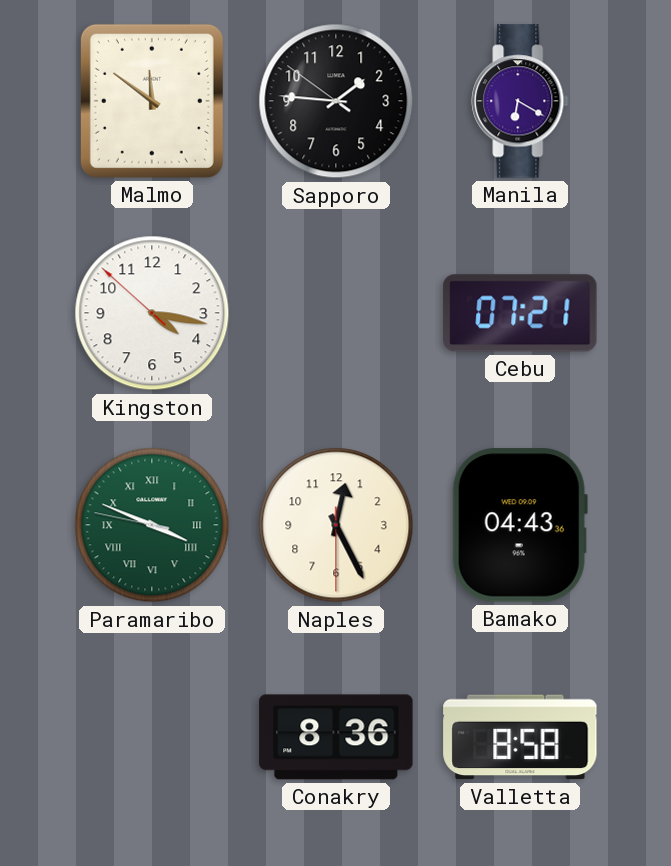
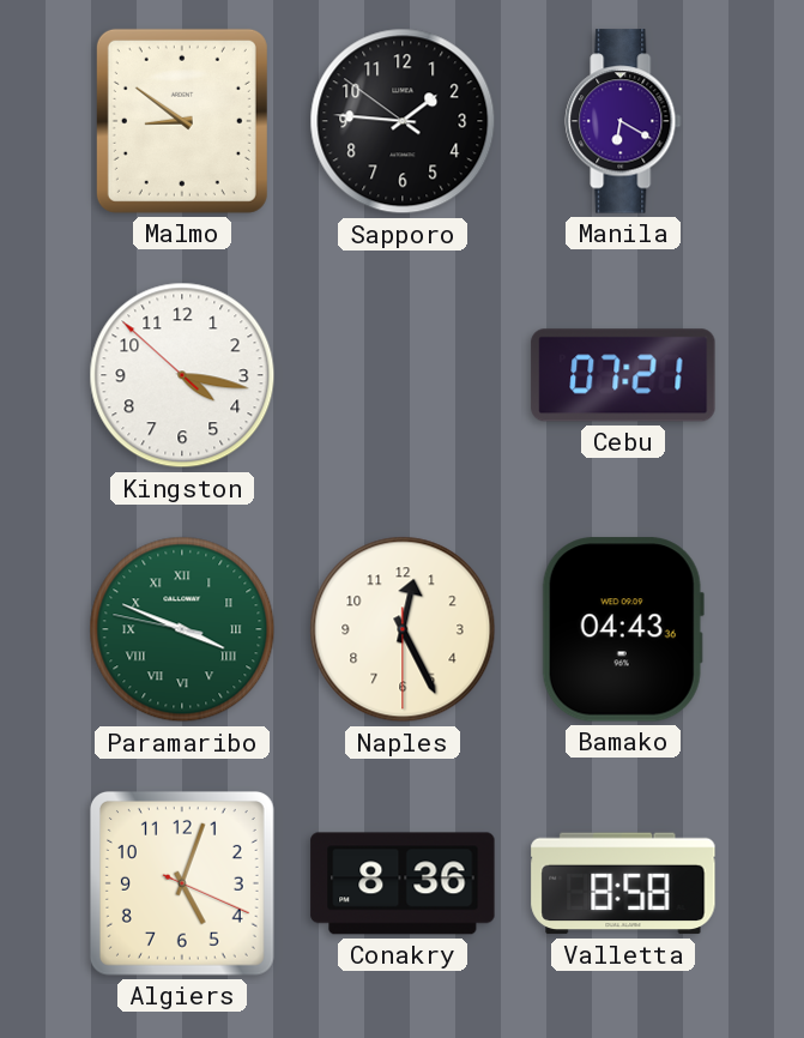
Malmo: 11:51 -> 8:51 (182, 121)
Algiers: none -> 5:03 (182, 883)
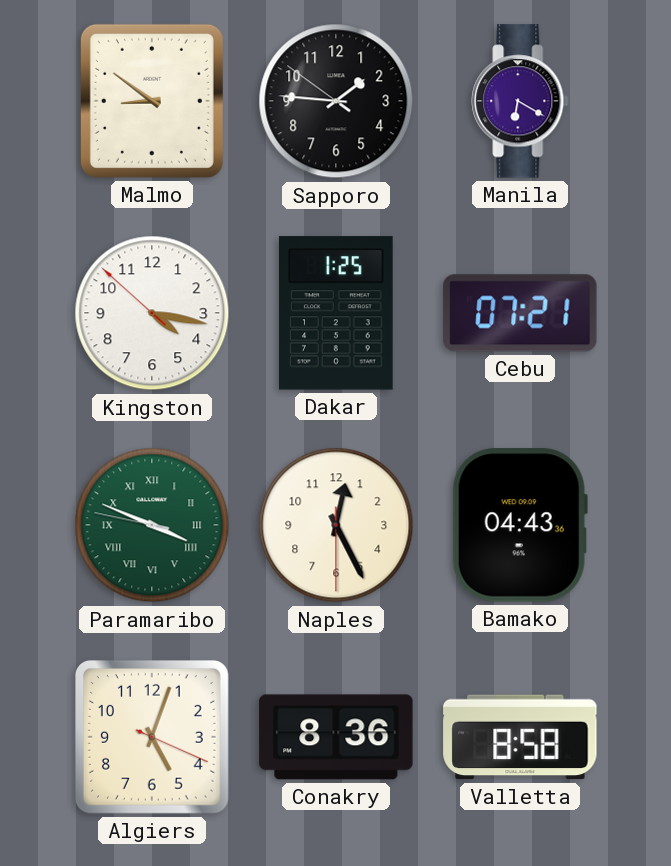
Dakar: none -> 1:25 (337, 313)
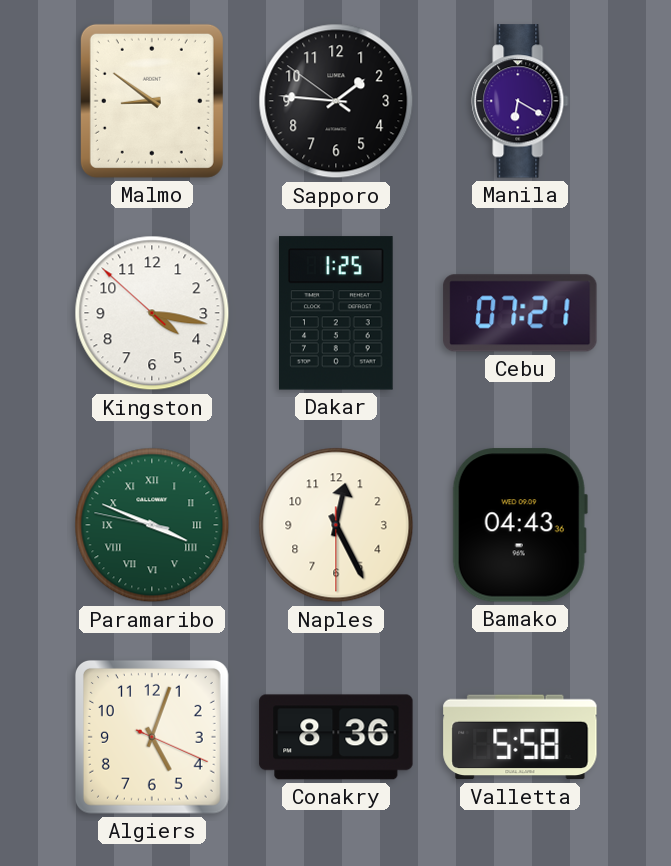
Valletta: 8:58 -> 5:58 (520, 737)
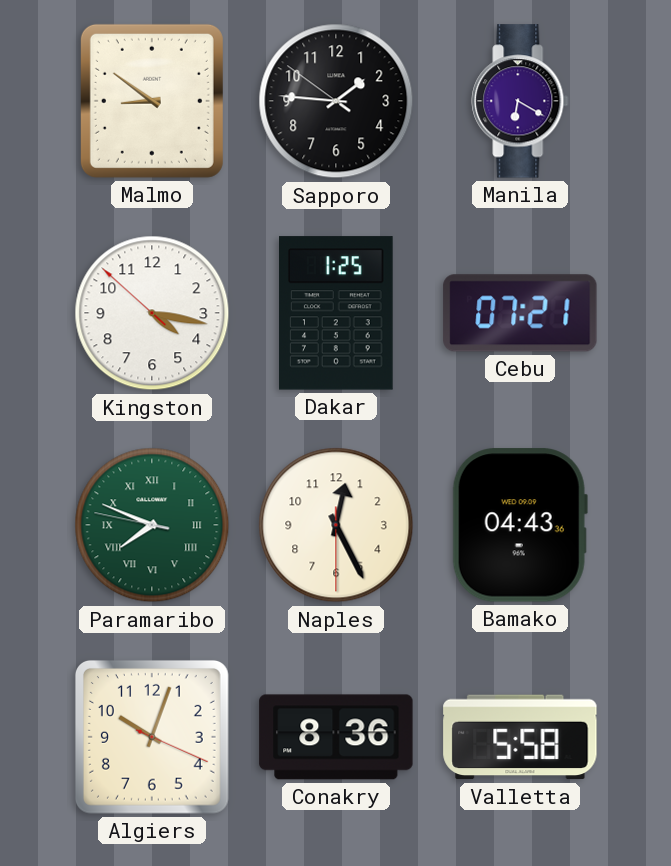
Paramaribo: 3:48 -> 7:48 (152, 525)
Algiers: 5:03 -> 10:03 (152, 737)
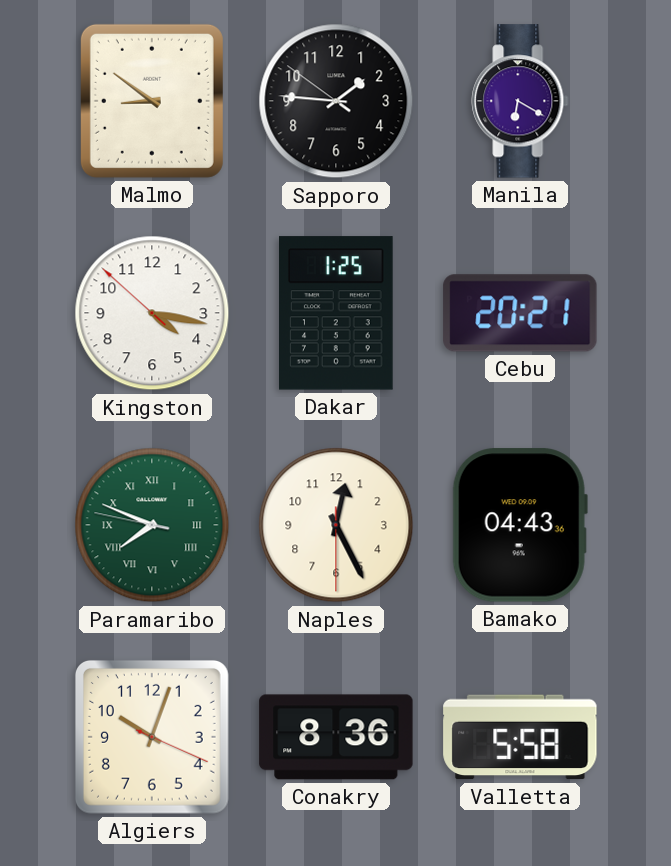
Cebu: 07:21 -> 20:21 (520, 313)
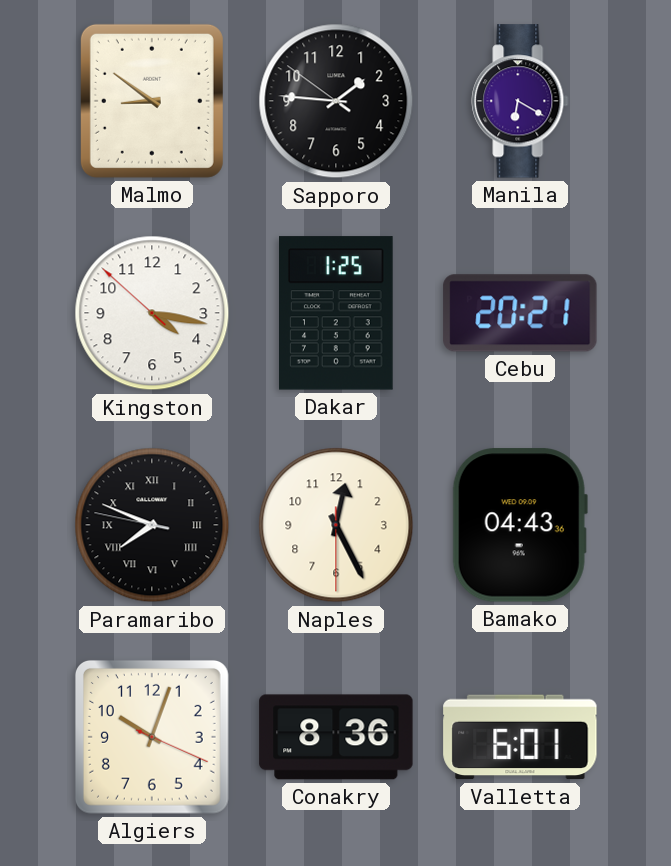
Paramaribo dial: green -> black (152, 525)
Valletta: 5:58 -> 6:01 (520, 737)
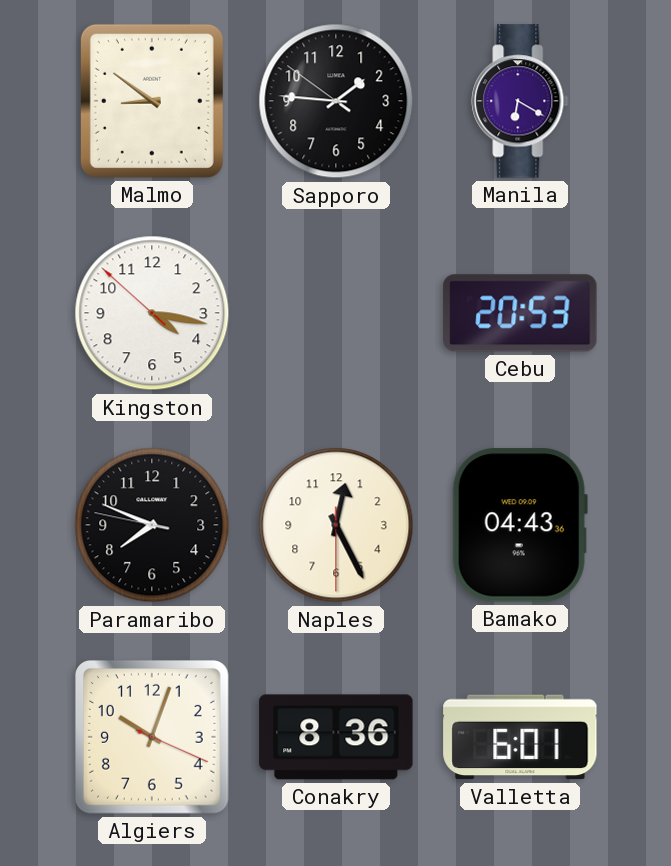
Dakar: 1:25 -> none (337, 313)
Cebu: 20:21 -> 20:53 (520, 313)
Paramaribo numerals: Roman -> Arabic (152, 525)
